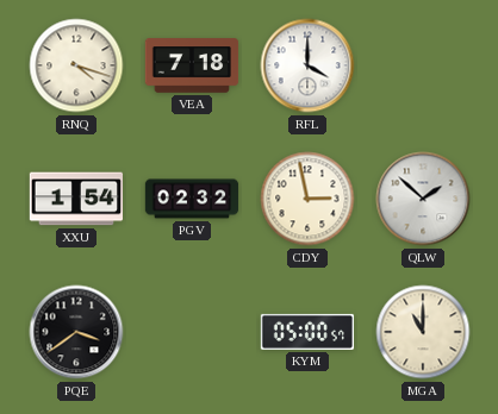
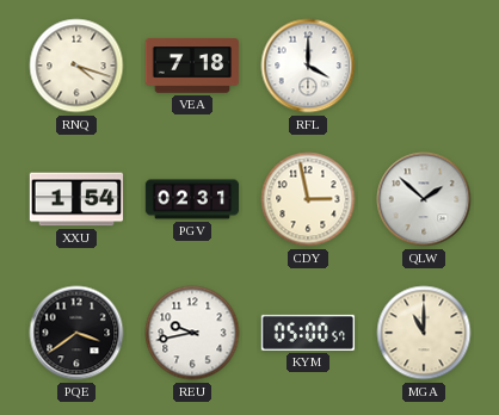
PGV: 02:32 -> 02:31 (192, 199)
REU: none -> 9:43 (192, 333)
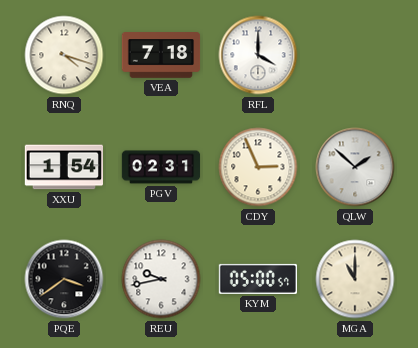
CDY: 2:58 -> 2:56 (258, 167)
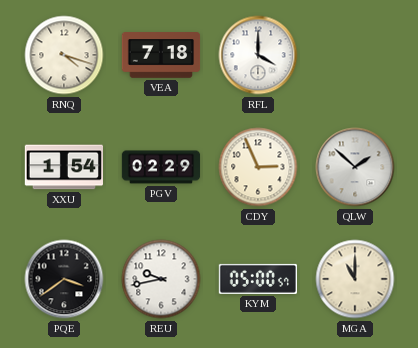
PGV: 02:31 -> 02:29 (161, 167)
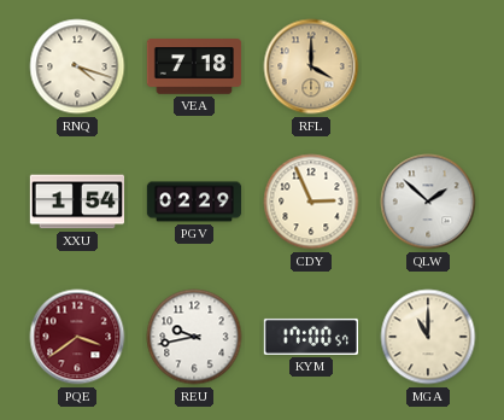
RFL dial: white -> champagne (311, 66)
PQE dial: black -> burgundy (77, 337)
KYM: 05:00 -> 17:00 (310, 337)
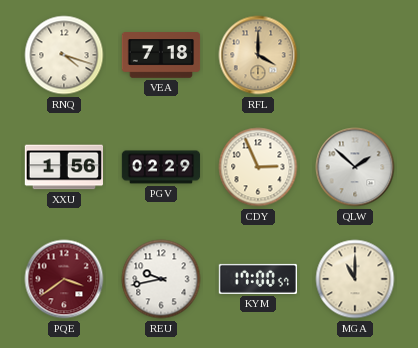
XXU: 1:54 -> 1:56 (63, 167)
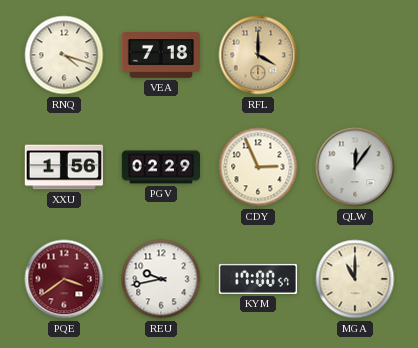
QLW: 1:52 -> 12:06 (355, 167)
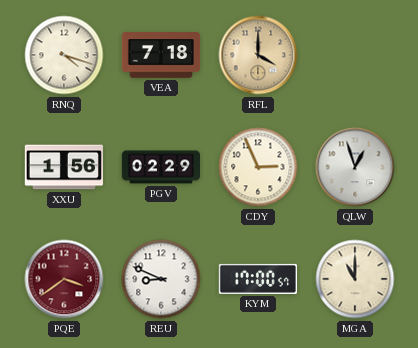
QLW: 12:06 -> 12:57 (355, 167)
REU: 9:43 -> 8:49 (161, 279)
